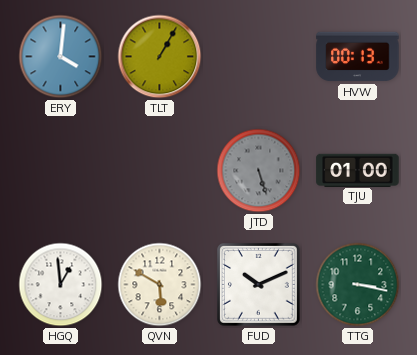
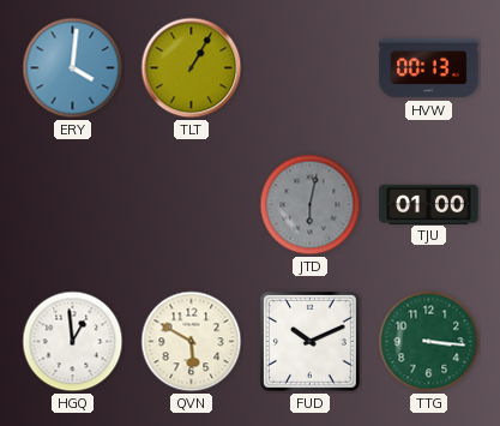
JTD: 5:27 -> 6:02 (311, 205)
TTG: 3:17 -> 3:16 (429, 342)
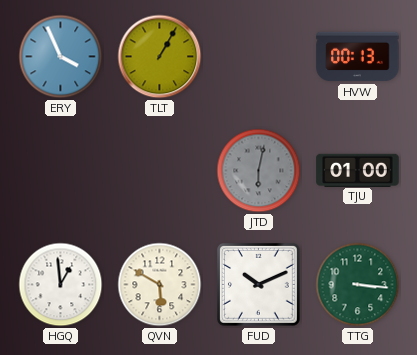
ERY: 4:01 -> 3:56 (61, 57)
